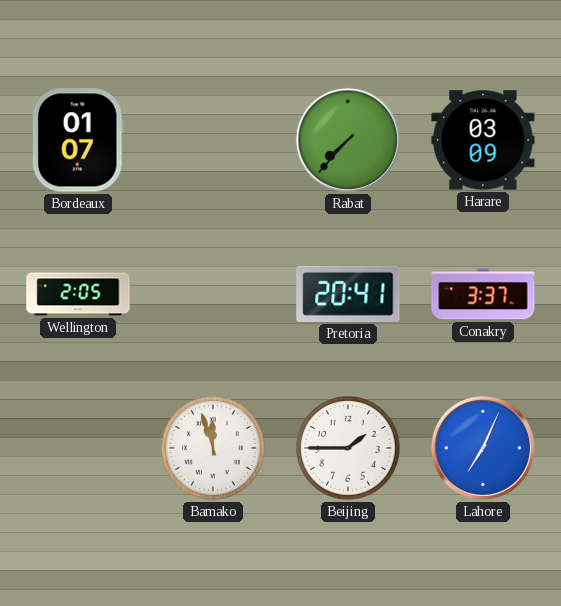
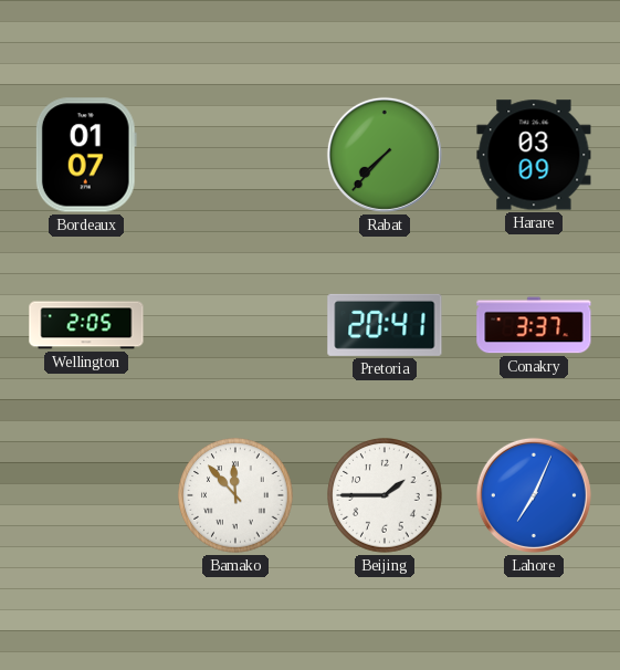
Bamako: 11:57 -> 11:53 (235, 495)
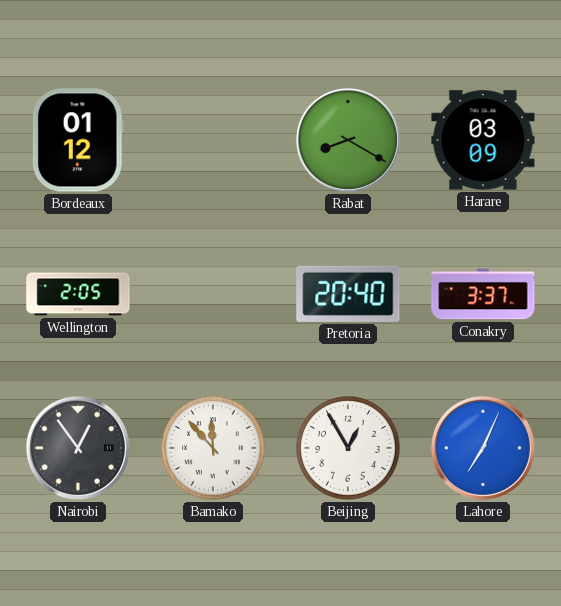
Bordeaux: 01:07 -> 01:12 (78, 140)
Rabat: 7:37 -> 8:20 (348, 140)
Pretoria: 20:41 -> 20:40 (348, 294)
Nairobi: none -> 12:54 (78, 448)
Beijing: 1:45 -> 12:55 (348, 448)
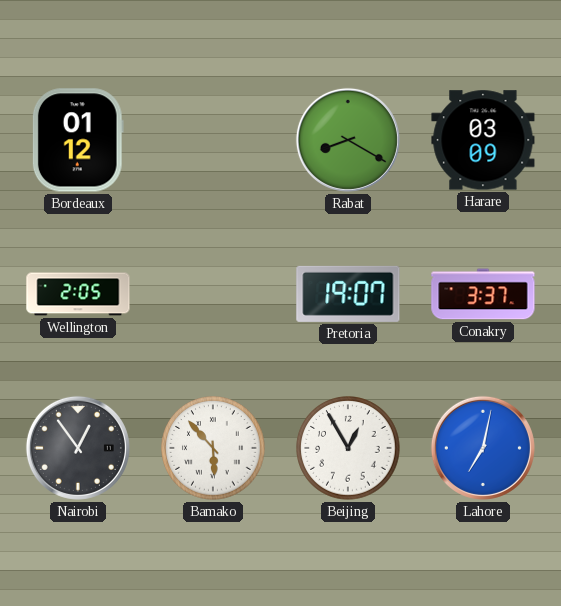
Pretoria: 20:40 -> 19:07 (348, 294)
Bamako: 11:53 -> 5:53 (213, 448)
Lahore: 7:04 -> 7:02 (483, 448)
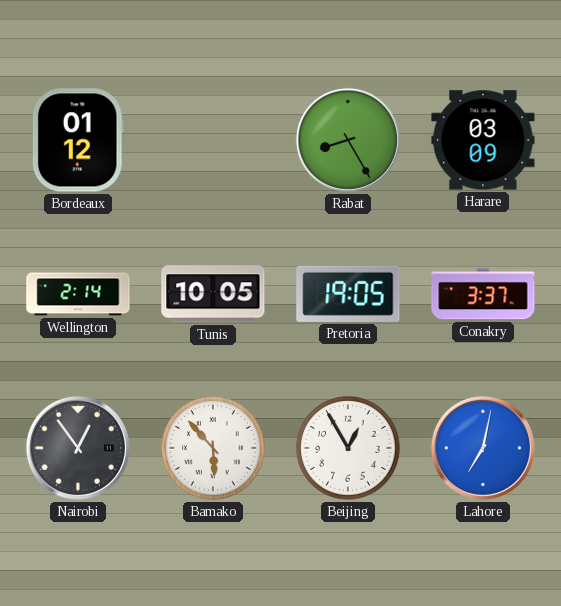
Rabat: 8:20 -> 8:25 (348, 140)
Wellington: 2:05 -> 2:14 (78, 294)
Tunis: none -> 10:05 (213, 294)
Pretoria: 19:07 -> 19:05 (348, 294)
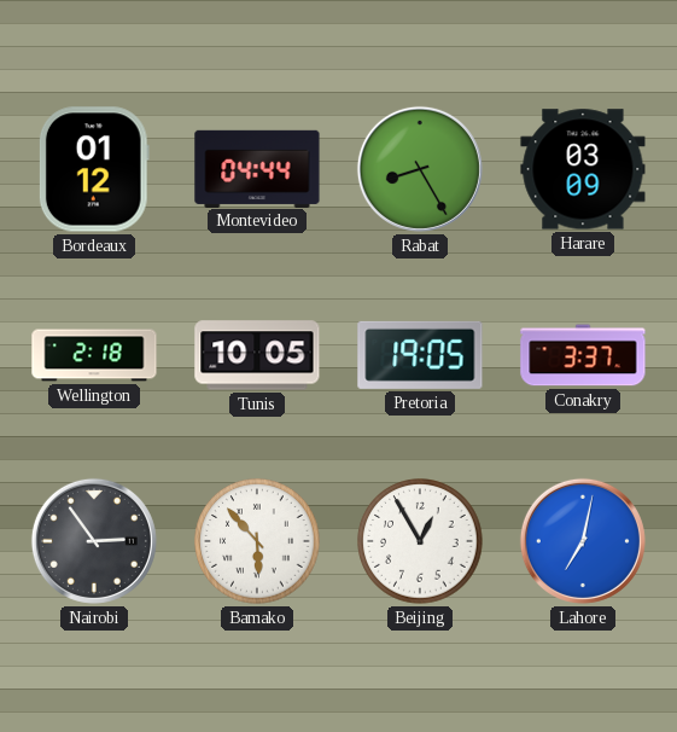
Montevideo: none -> 04:44 (257, 168)
Wellington: 2:14 -> 2:18 (94, 355)
Nairobi: 12:54 -> 2:54 (94, 541)
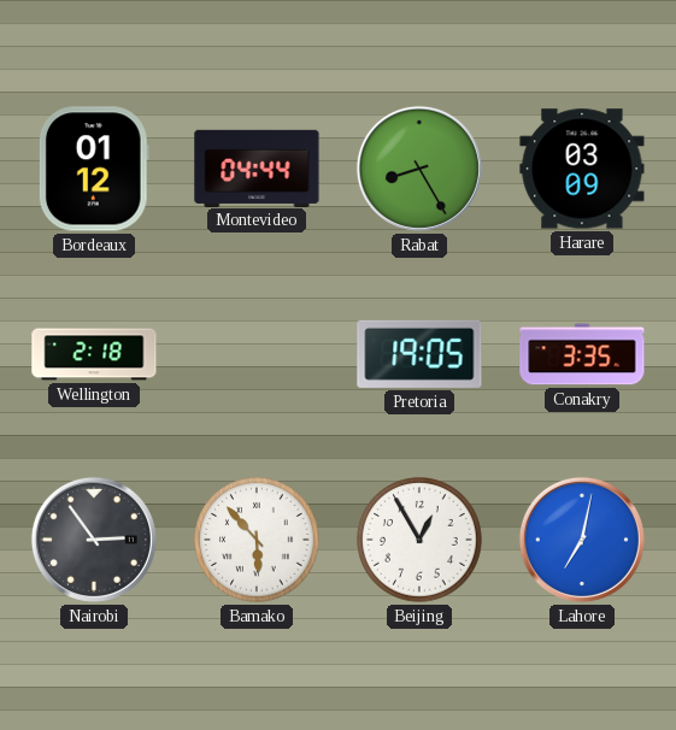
Tunis: 10:05 -> none (257, 355)
Conakry: 3:37 -> 3:35 (582, 354)
